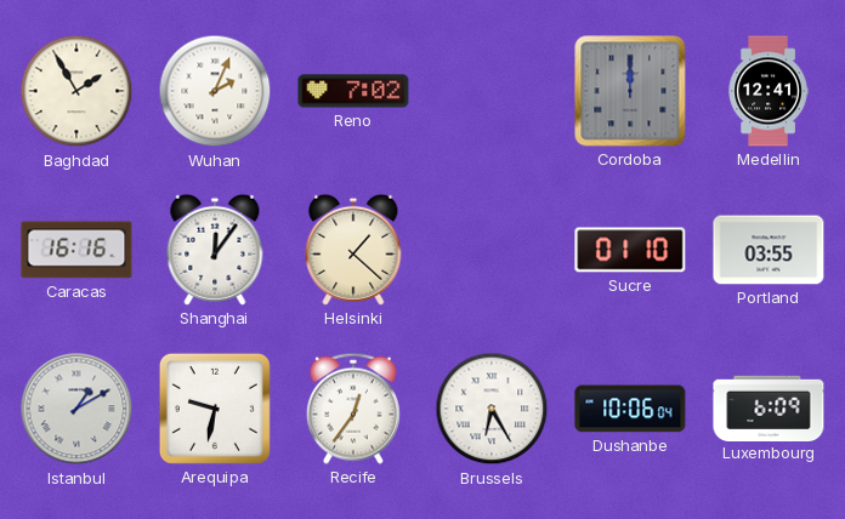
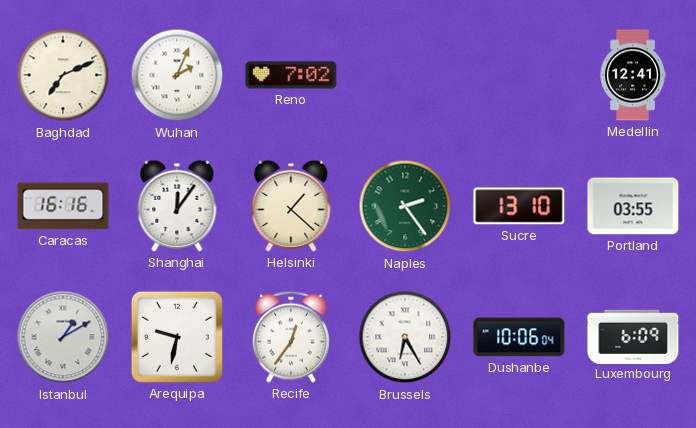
Baghdad: 1:55 -> 7:11 (63, 75)
Cordoba: 12:00 -> none (630, 91)
Naples: none -> 2:24 (405, 206)
Sucre: 01:10 -> 13:10 (519, 206)
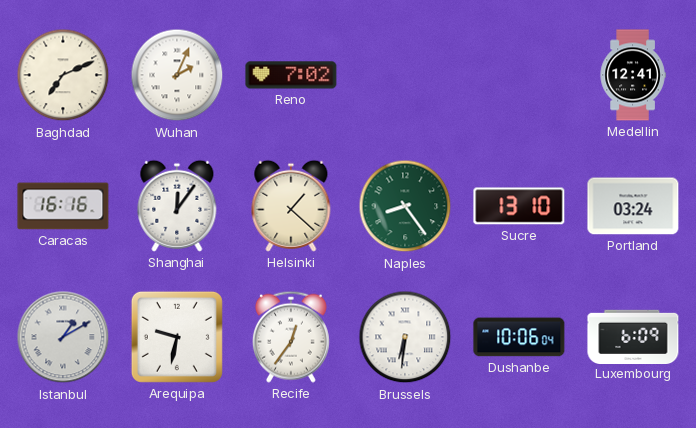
Naples: 2:24 -> 8:24 (405, 206)
Portland: 03:55 -> 03:24 (633, 206)
Brussels: 6:25 -> 6:31 (405, 337)
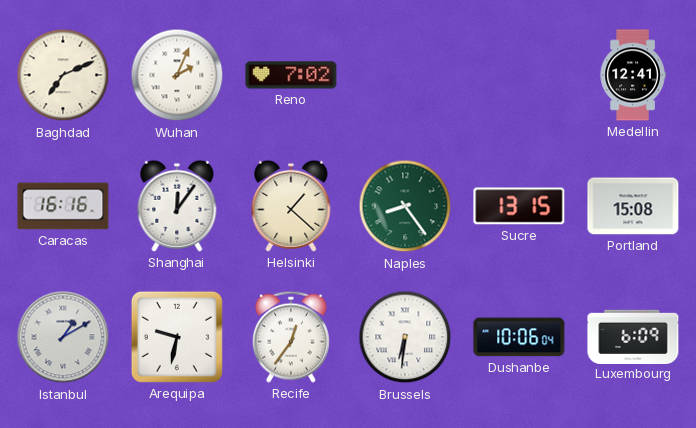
Sucre: 13:10 -> 13:15 (519, 206)
Portland: 03:24 -> 15:08 (633, 206)
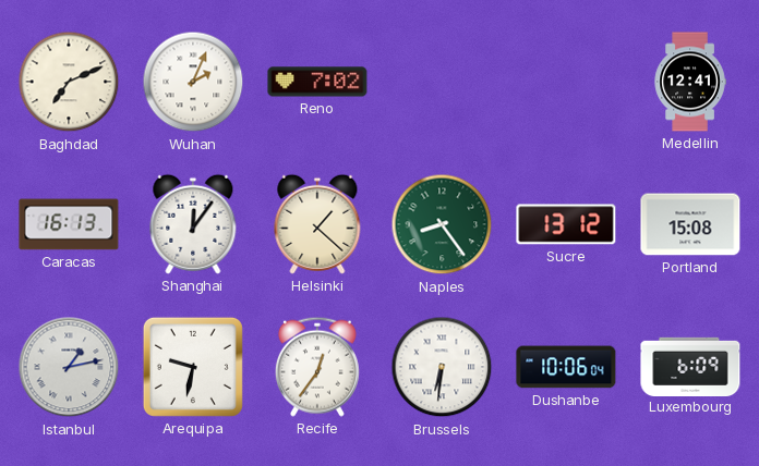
Caracas: 16:16 -> 16:13 (69, 224)
Sucre: 13:15 -> 13:12 (566, 224)
Istanbul: 1:10 -> 1:13 (69, 367)
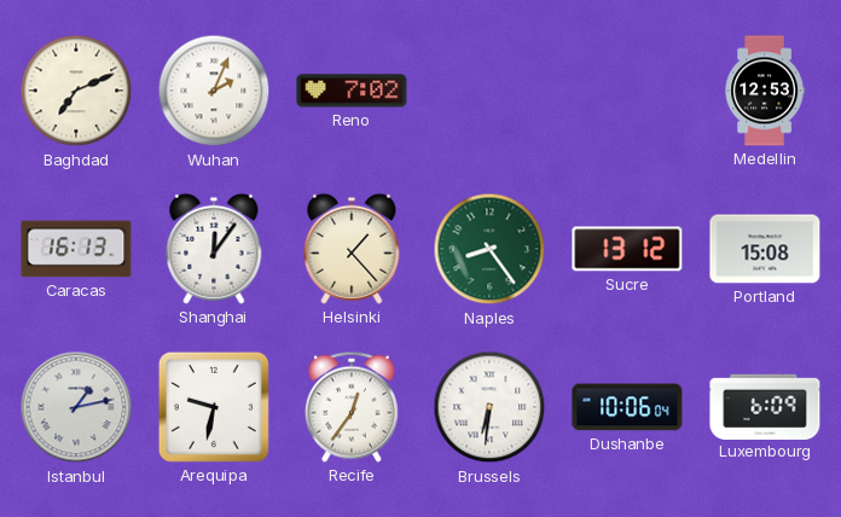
Medellin: 12:41 -> 12:53 (765, 91)
Helsinki: 1:22 -> 1:23 (352, 249)
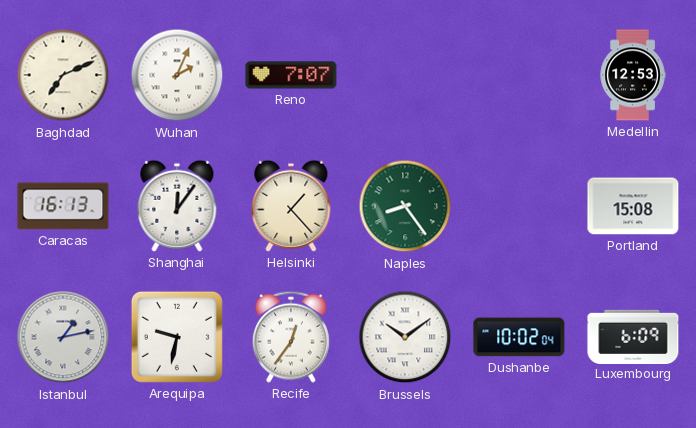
Reno: 7:02 -> 7:07 (291, 75)
Sucre: 13:12 -> none (627, 249)
Brussels: 6:31 -> 10:09 (405, 337)
Dushanbe: 10:06 -> 10:02 (519, 337)
